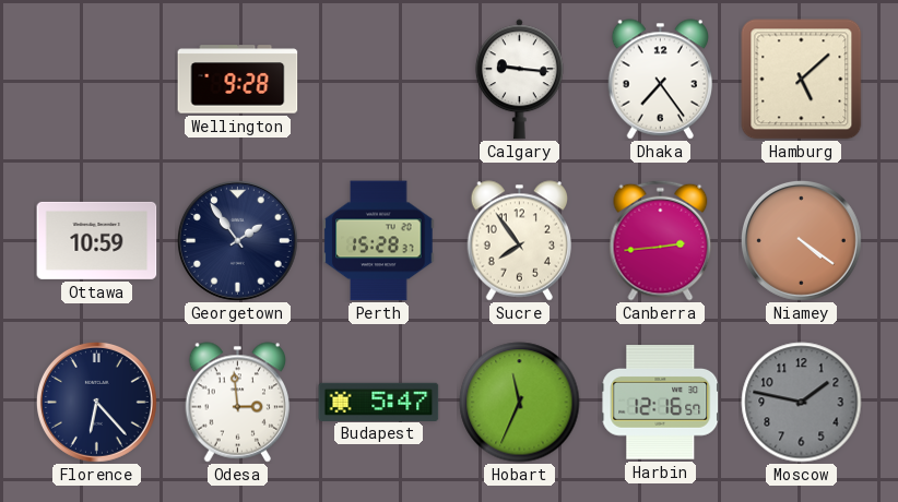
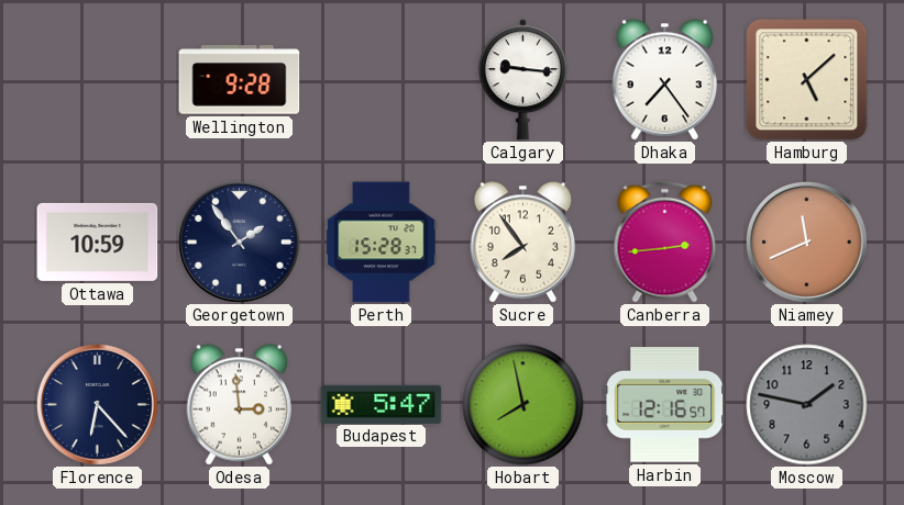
Niamey: 4:21 -> 11:41 (806, 242)
Hobart: 11:34 -> 7:58 (523, 405)
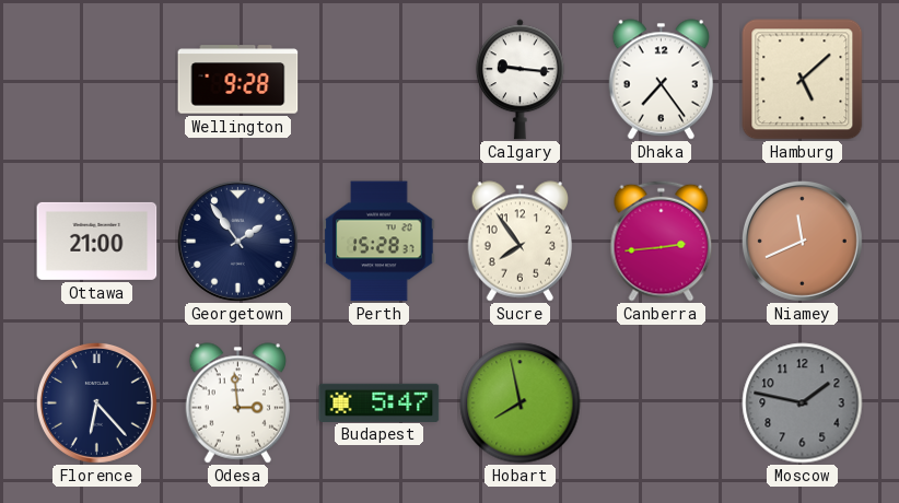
Ottawa: 10:59 -> 21:00 (97, 241)
Harbin: 12:16 -> none (665, 405)
